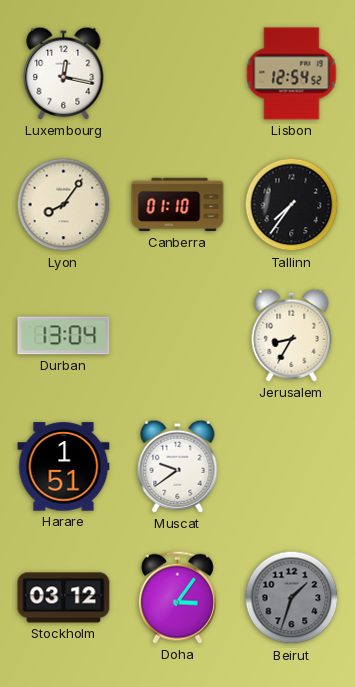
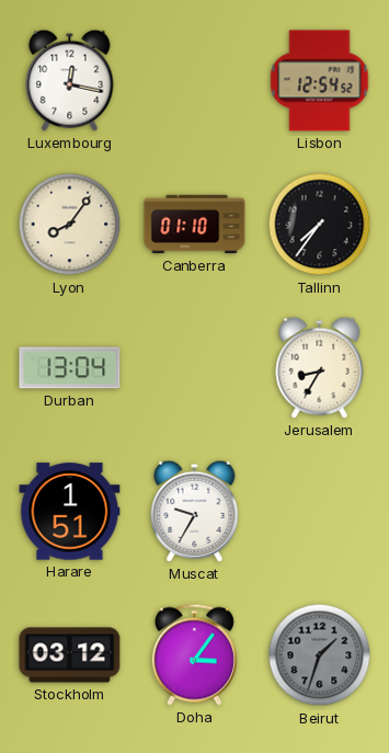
Muscat: 9:39 -> 9:35 (195, 511)
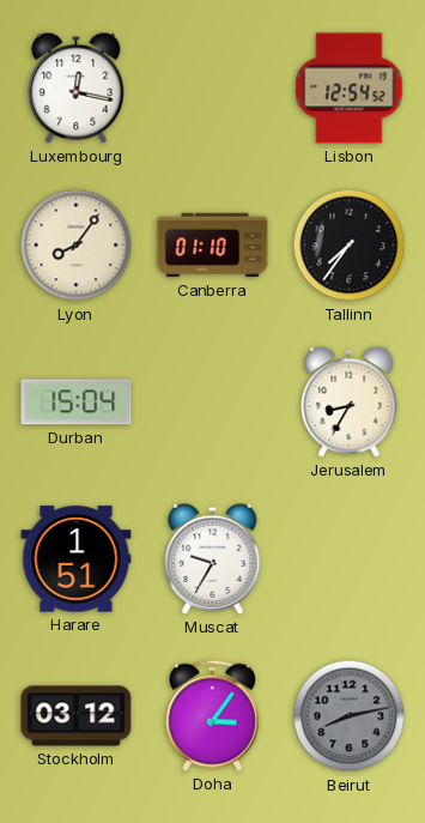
Durban: 13:04 -> 15:04 (77, 403)
Beirut: 1:33 -> 8:13 (350, 716)
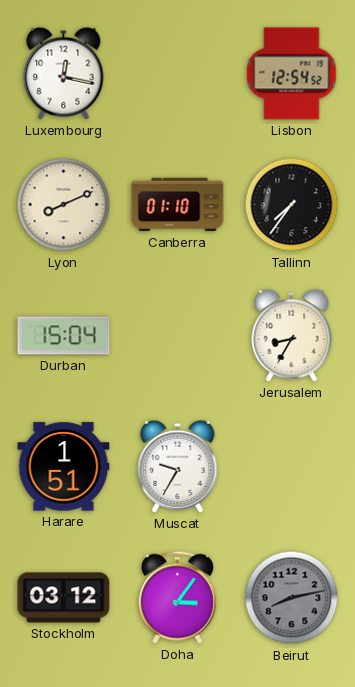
Lyon: 8:06 -> 8:11 (64, 205)
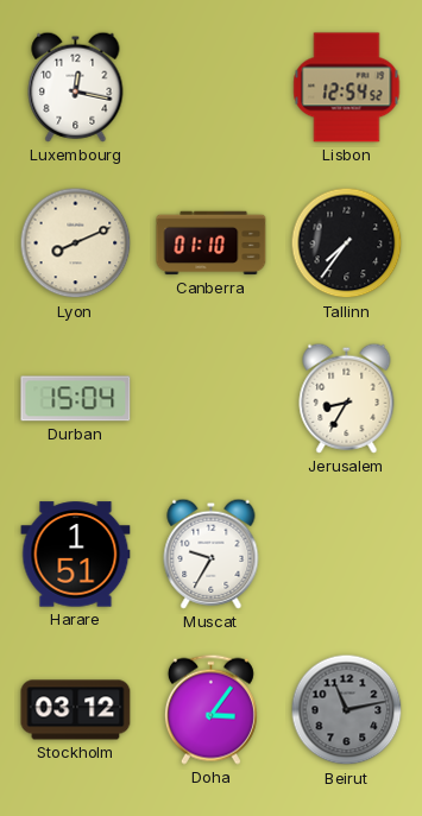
Beirut: 8:13 -> 11:13 (347, 710)
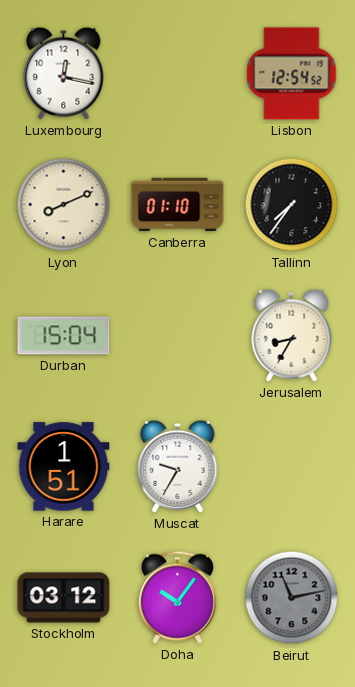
Doha: 3:06 -> 10:06 (177, 597)
